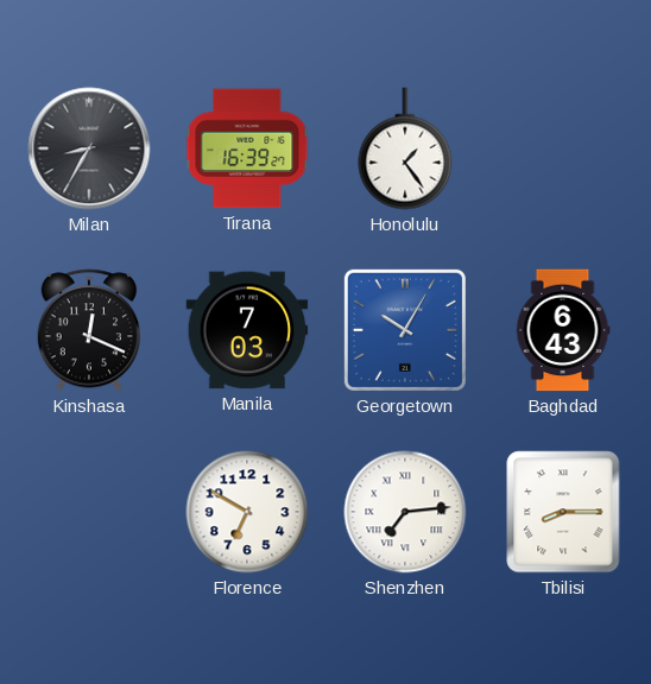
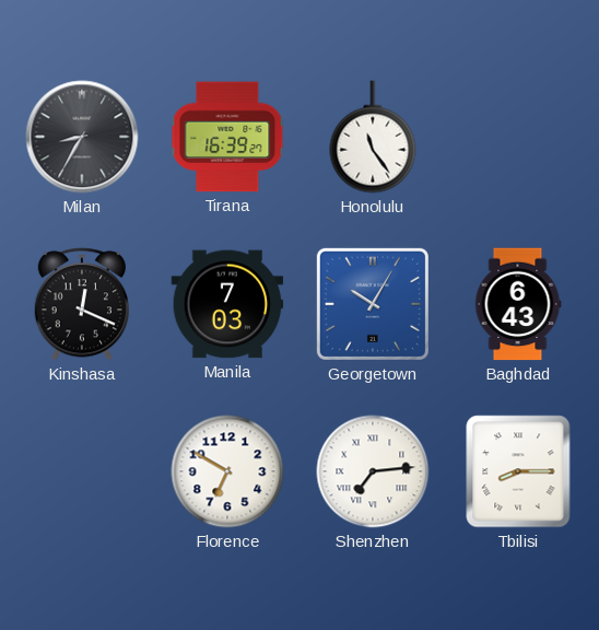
Honolulu: 1:24 -> 11:24 (373, 137)
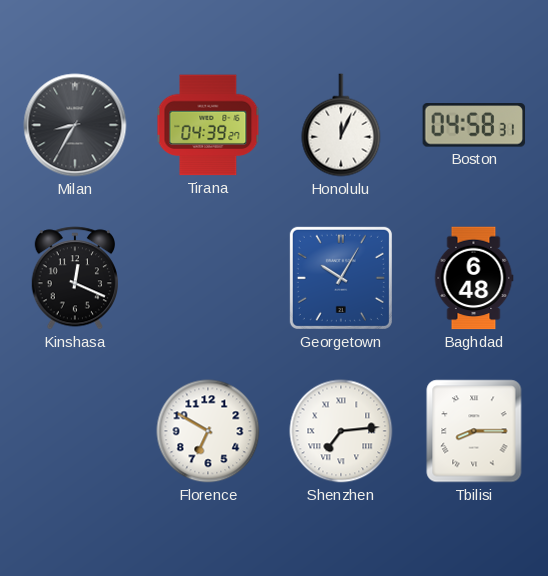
Tirana: 16:39 -> 04:39 (208, 125)
Honolulu: 11:24 -> 12:04 (341, 125)
Boston: none -> 04:58 (474, 125)
Manila: 7:03 -> none (227, 304)
Baghdad: 6:43 -> 6:48 (474, 278)
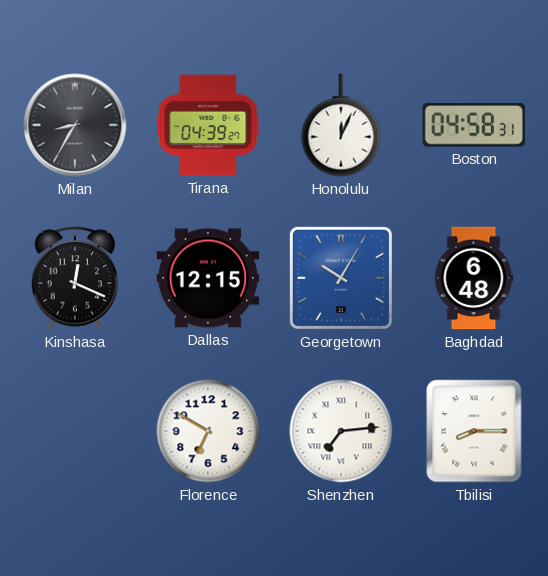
Dallas: none -> 12:15 (208, 278)
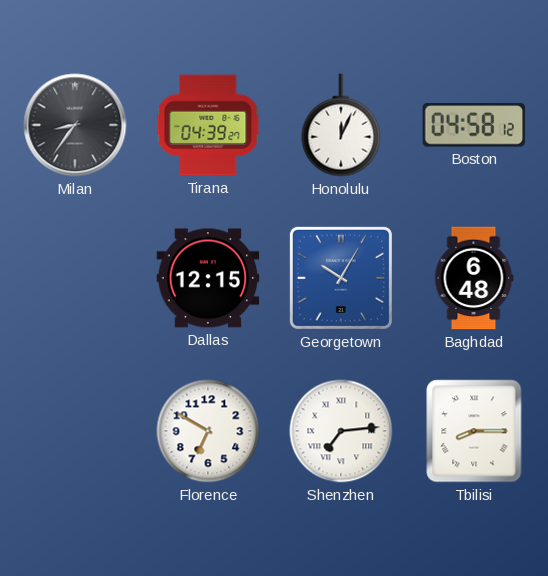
Milan: 8:35 -> 8:36 (75, 125)
Boston: 04:58:31 -> 04:58:12 (474, 125)
Kinshasa: 12:19 -> none (74, 278)
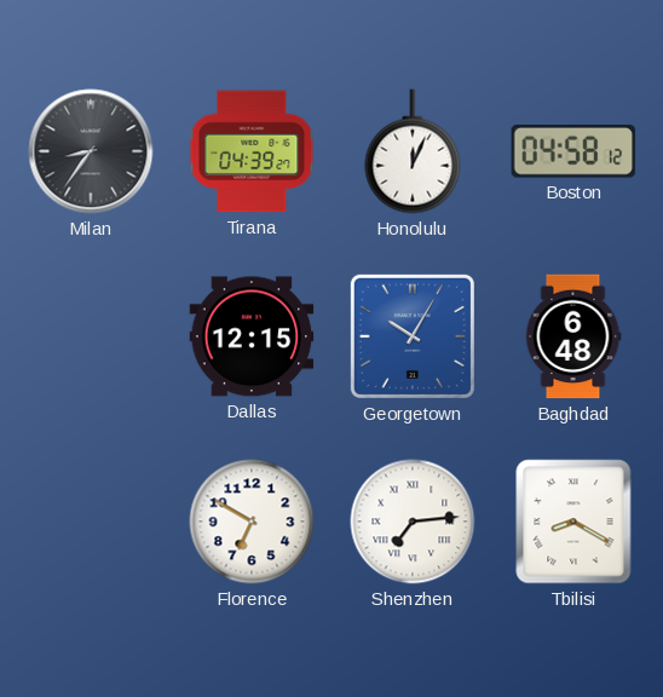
Tbilisi: 8:15 -> 8:20 (573, 522)
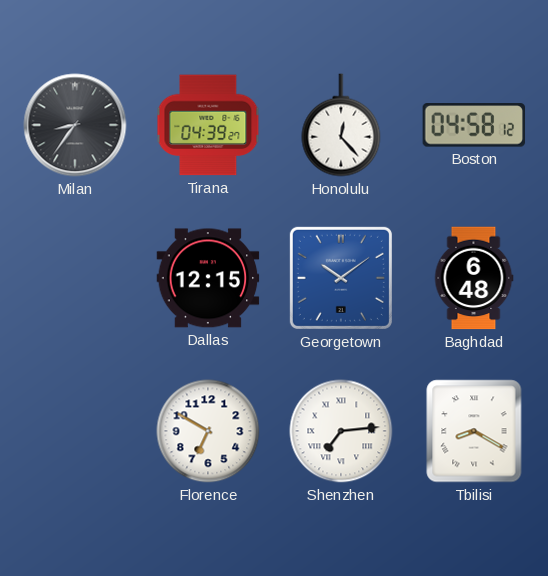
Honolulu: 12:04 -> 12:23 (341, 125)
Georgetown: 10:05 -> 10:09 (341, 278)
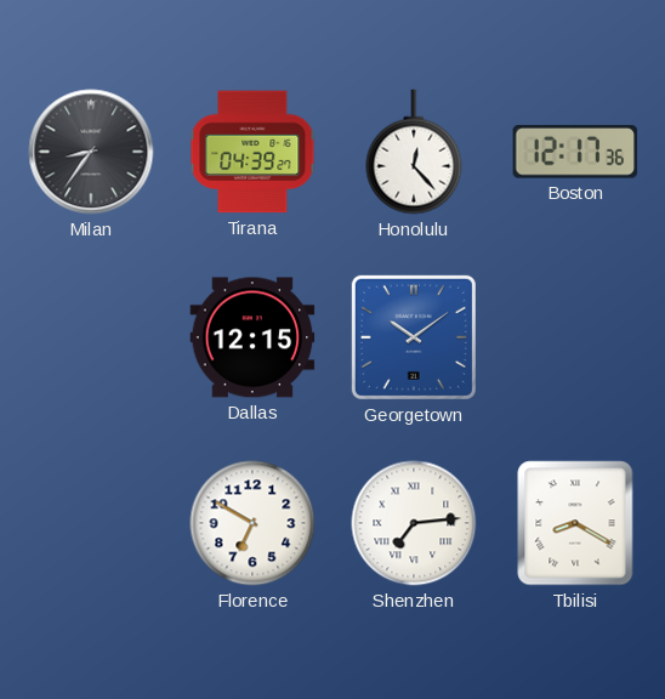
Boston: 04:58 -> 12:17 (575, 152)
Baghdad: 6:48 -> none (474, 278)
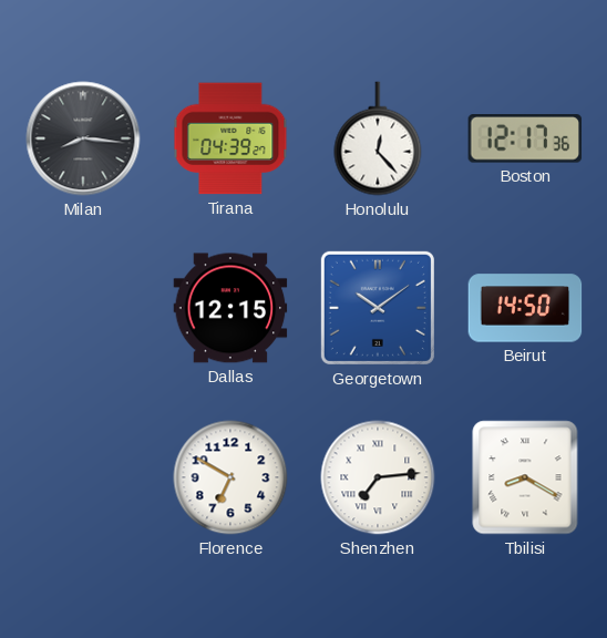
Milan: 8:36 -> 8:16 (83, 138)
Beirut: none -> 14:50 (525, 308)
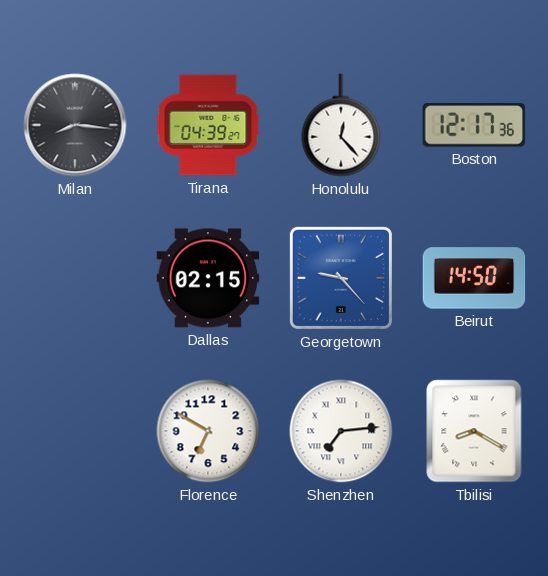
Dallas: 12:15 -> 02:15 (208, 278)
Georgetown: 10:09 -> 9:23 (341, 278)
